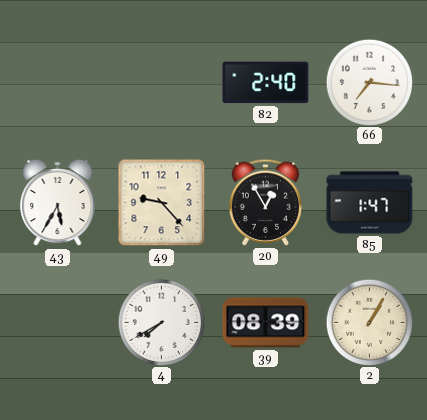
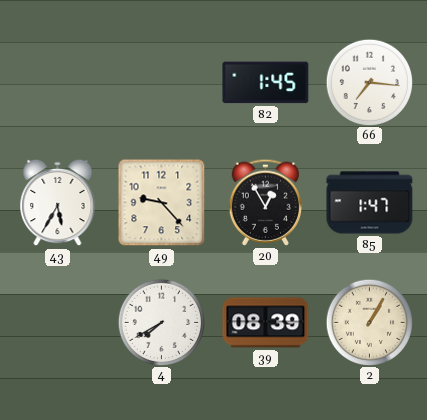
82: 2:40 -> 1:45 (266, 83)
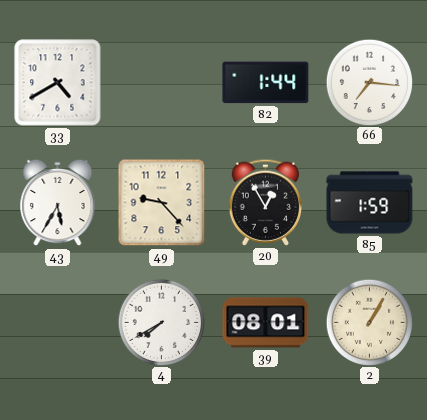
33: none -> 4:40 (58, 83)
82: 1:45 -> 1:44 (266, 83)
85: 1:47 -> 1:59 (370, 203)
39: 08:39 -> 08:01 (266, 323)
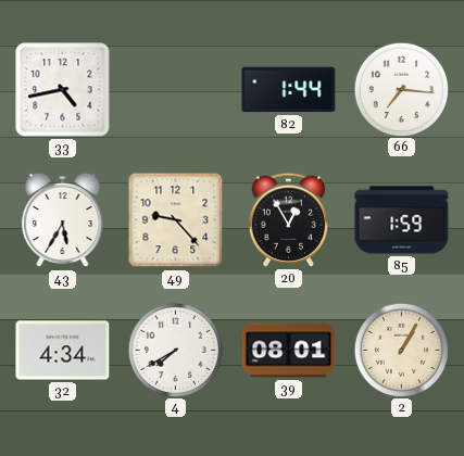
33: 4:40 -> 4:43 (63, 90)
32: none -> 4:34 (63, 351)
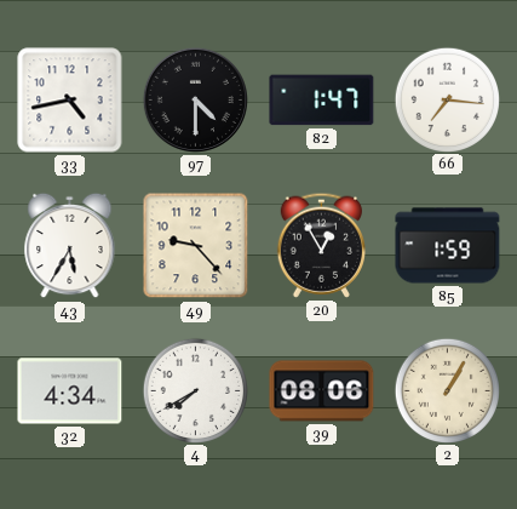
97: none -> 4:30 (195, 99)
82: 1:44 -> 1:47 (322, 101)
39: 08:01 -> 08:06 (322, 391)
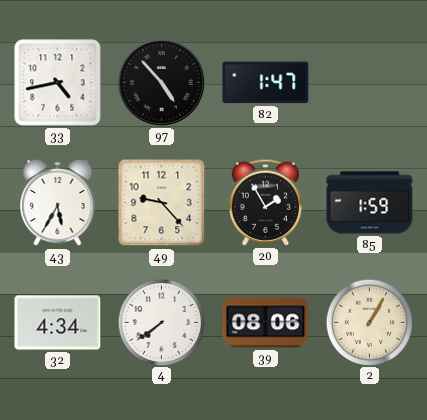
97: 4:30 -> 4:53 (161, 82)
66: 7:16 -> none (447, 99)
20: 12:55 -> 1:55 (265, 202)
4: 7:40 -> 7:39 (161, 322)
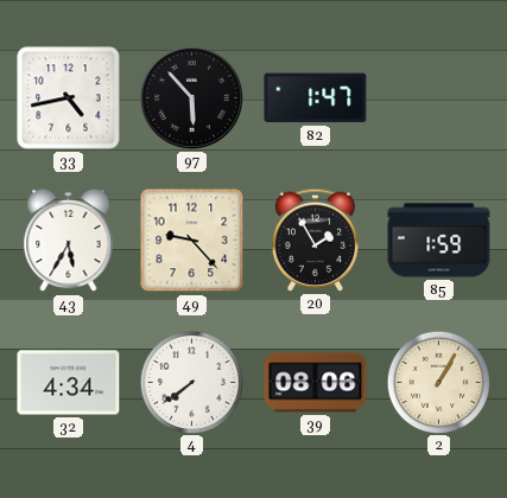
97: 4:53 -> 5:53 (191, 97)
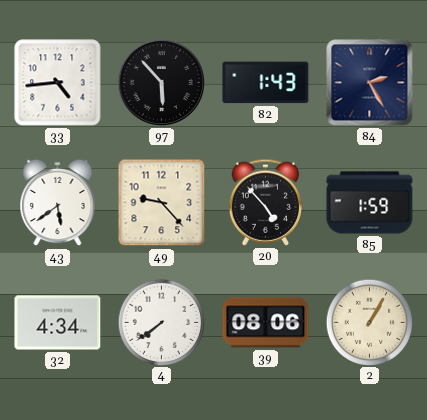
33: 4:43 -> 4:44 (58, 83)
82: 1:47 -> 1:43 (266, 83)
84: none -> 2:25 (370, 83)
43: 5:35 -> 5:39 (58, 203)
20: 1:55 -> 4:53 (265, 202)
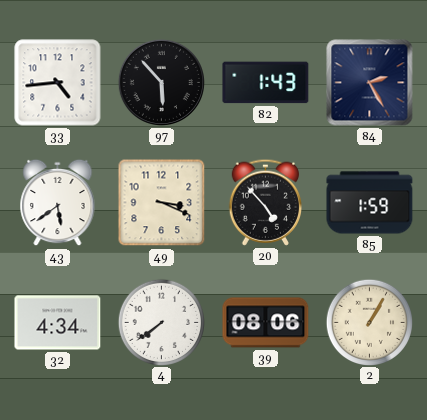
49: 9:23 -> 3:19 (162, 203)
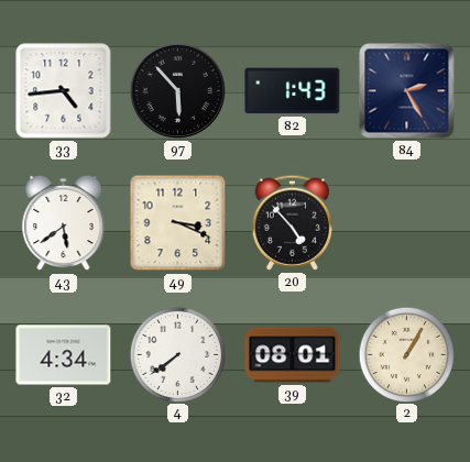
85: 1:59 -> none (370, 203)
39: 08:06 -> 08:01 (293, 355)
